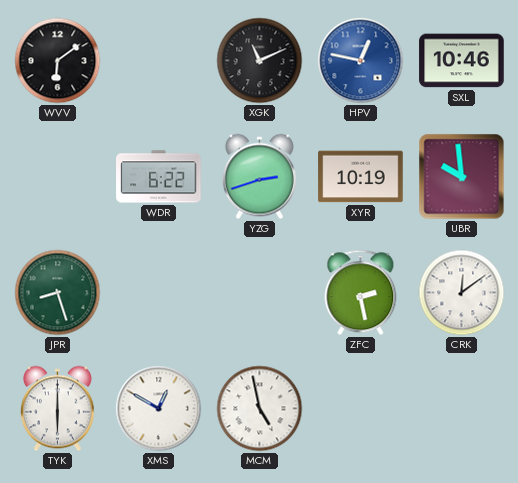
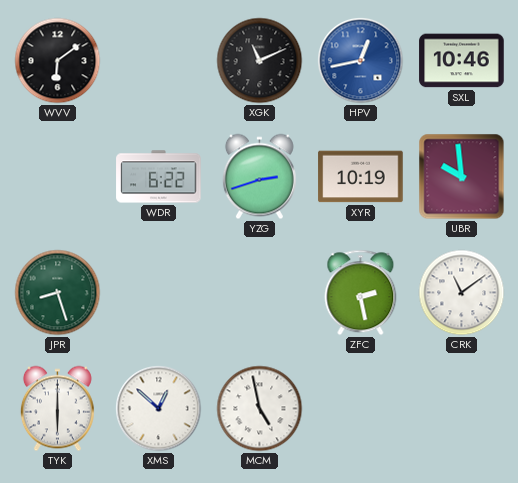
HPV: 12:47 -> 12:43 (361, 61)
CRK: 12:09 -> 11:09 (462, 293)
XMS: 12:50 -> 12:52 (159, 409)
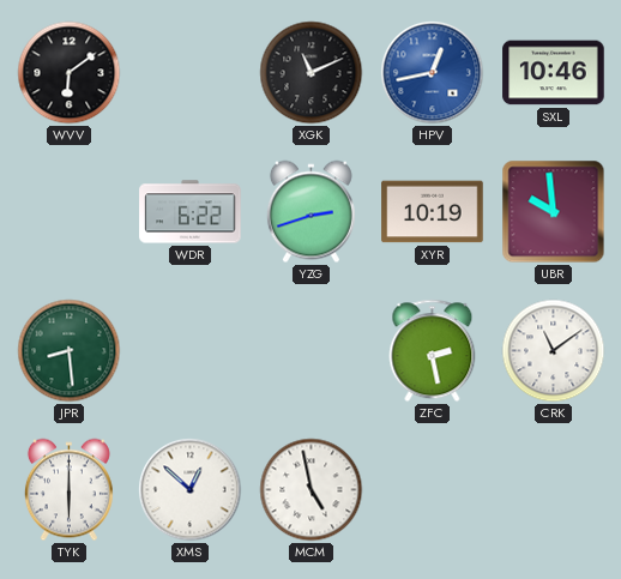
JPR: 8:27 -> 8:29 (70, 351)
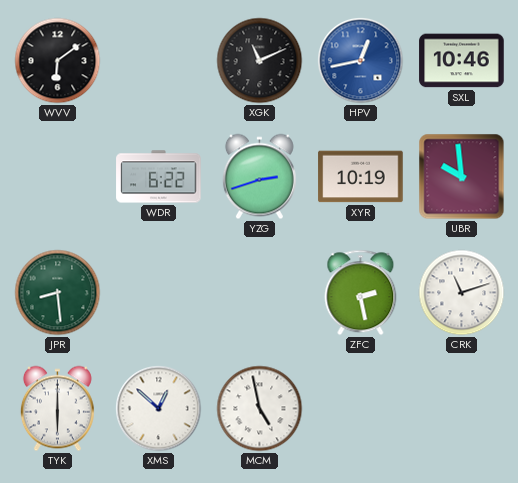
CRK: 11:09 -> 11:12 (462, 293)
